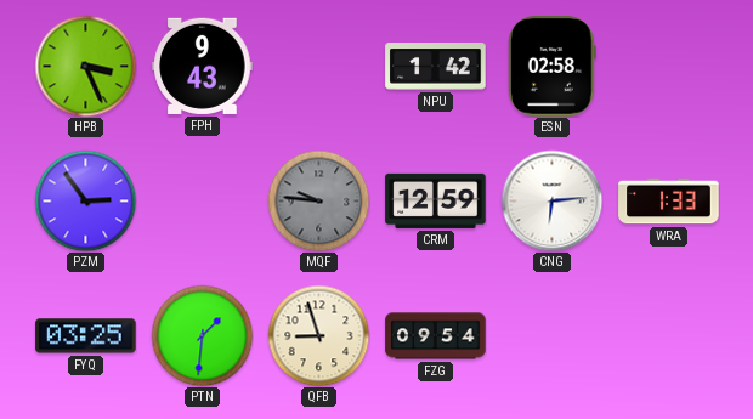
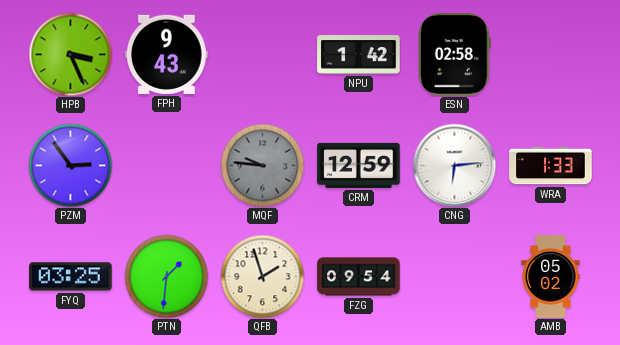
QFB: 8:57 -> 1:57 (262, 276)
AMB: none -> 05:02 (551, 277)
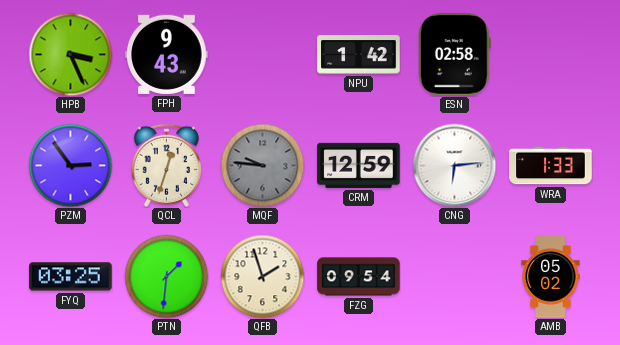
QCL: none -> 12:33 (166, 165)
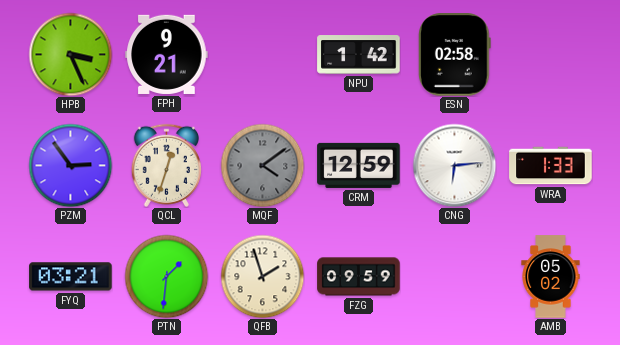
FPH: 9:43 -> 9:21 (167, 54)
MQF: 9:46 -> 4:09 (262, 165)
FYQ: 03:25 -> 03:21 (71, 277)
FZG: 09:54 -> 09:59 (359, 277)
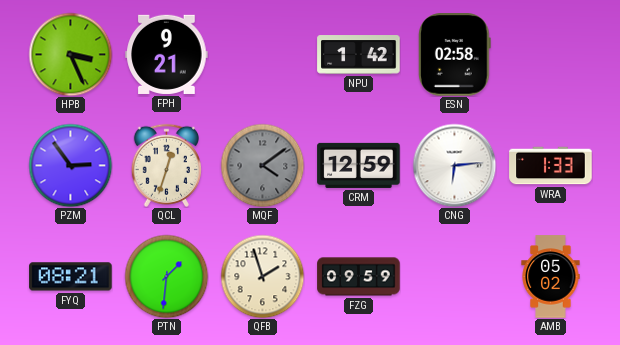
FYQ: 03:21 -> 08:21 (71, 277)
